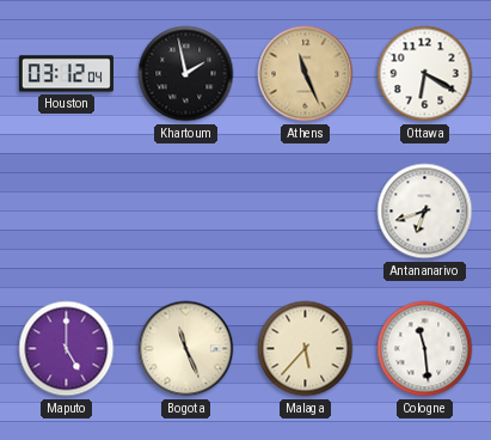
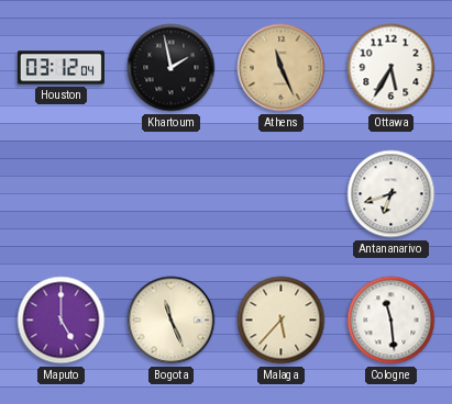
Ottawa: 6:20 -> 5:35 (392, 68)
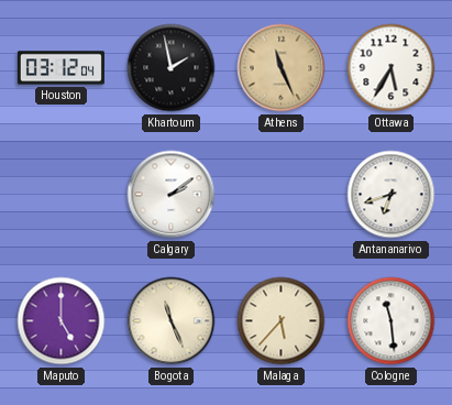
Calgary: none -> 2:09 (172, 195)
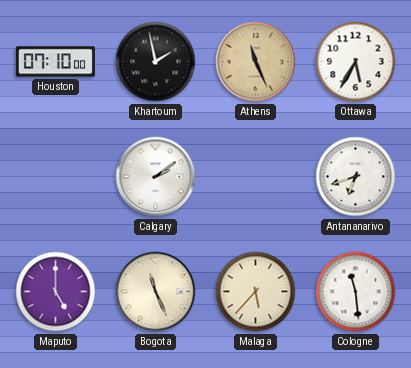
Houston: 03:12 -> 07:10 (55, 62)
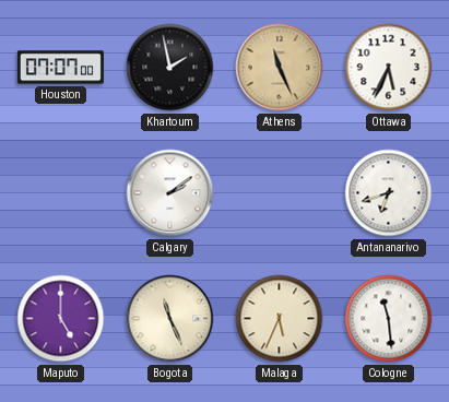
Houston: 07:10 -> 07:07 (60, 68)
Ottawa: 5:35 -> 5:34 (389, 68)
Malaga: 5:37 -> 5:34 (280, 319)
